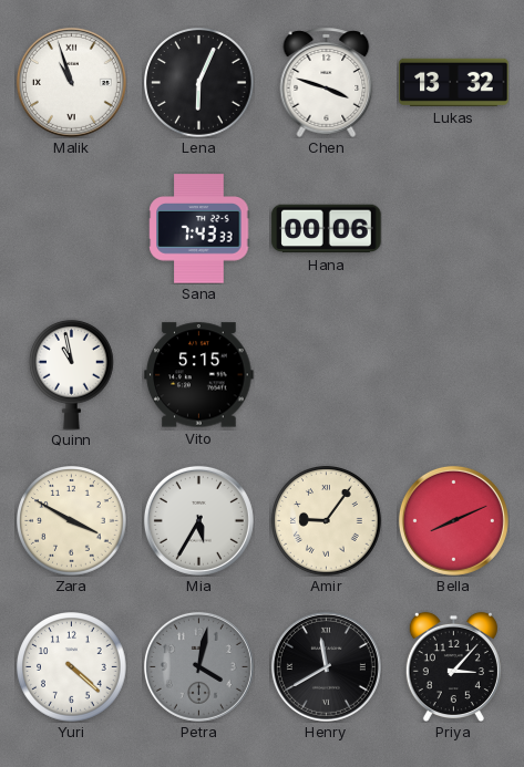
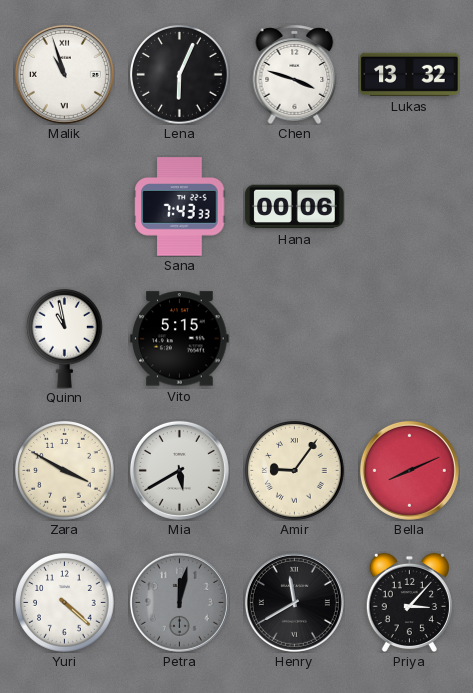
Mia: 5:35 -> 5:40 (179, 470)
Petra: 4:02 -> 12:02 (179, 602)
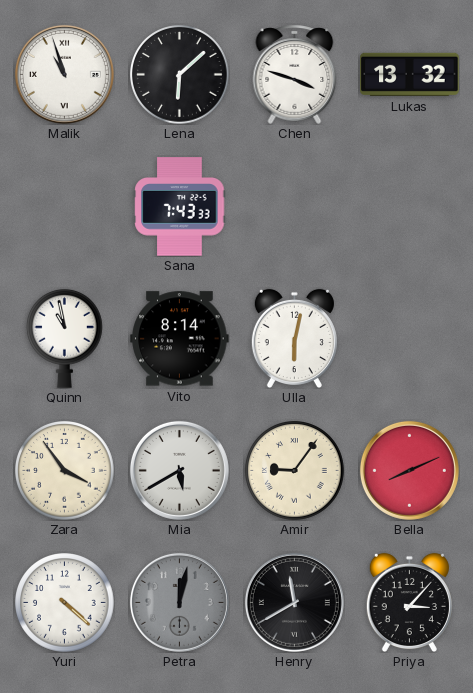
Lena: 6:04 -> 6:08 (180, 75)
Hana: 00:06 -> none (295, 207)
Vito: 5:15 -> 8:14 (180, 339)
Ulla: none -> 6:02 (294, 338)
Zara: 3:50 -> 3:54 (65, 471)
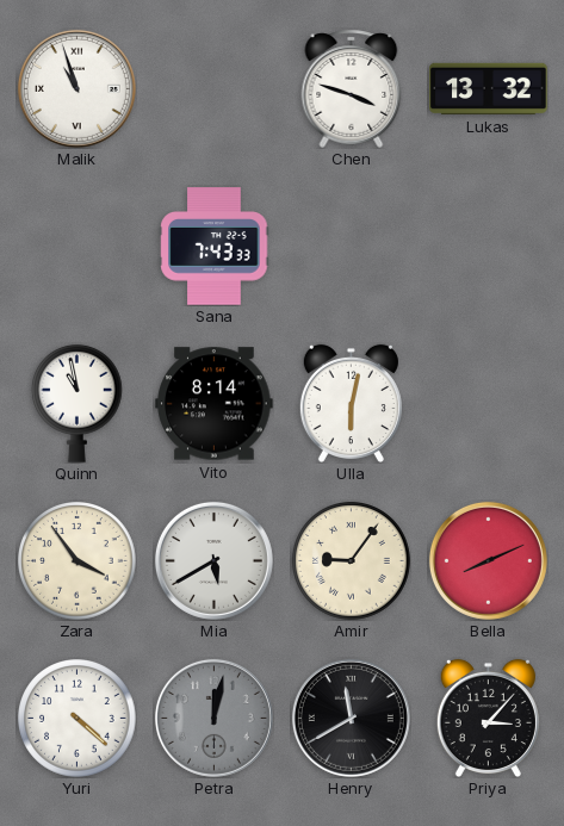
Lena: 6:08 -> none (180, 75)
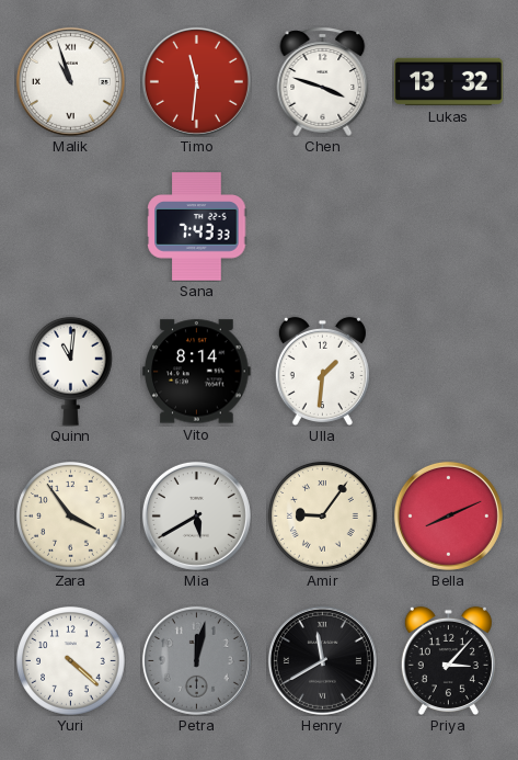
Timo: none -> 11:31 (196, 81)
Quinn: 10:58 -> 11:01 (71, 371)
Ulla: 6:02 -> 1:31 (322, 371)
